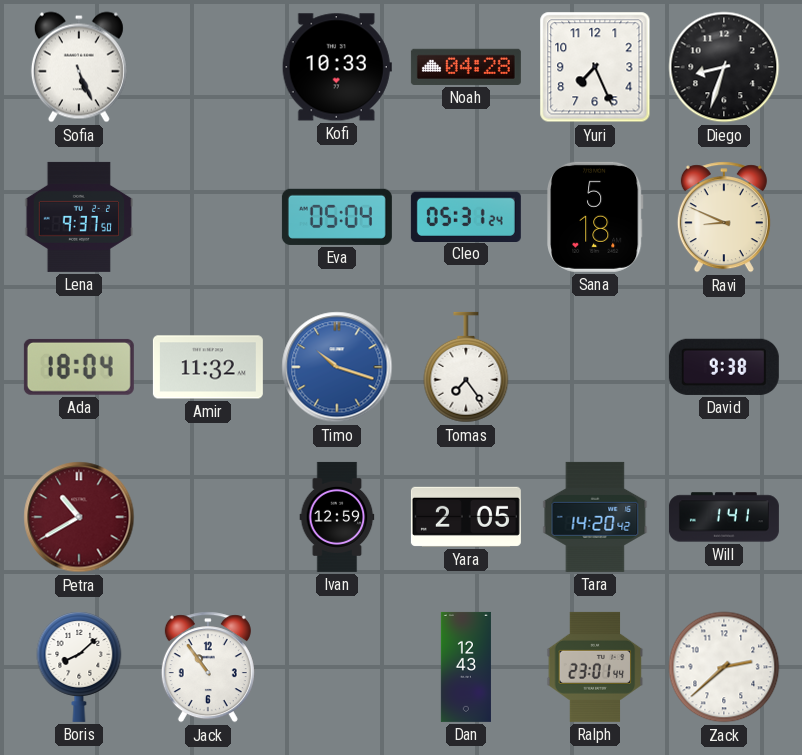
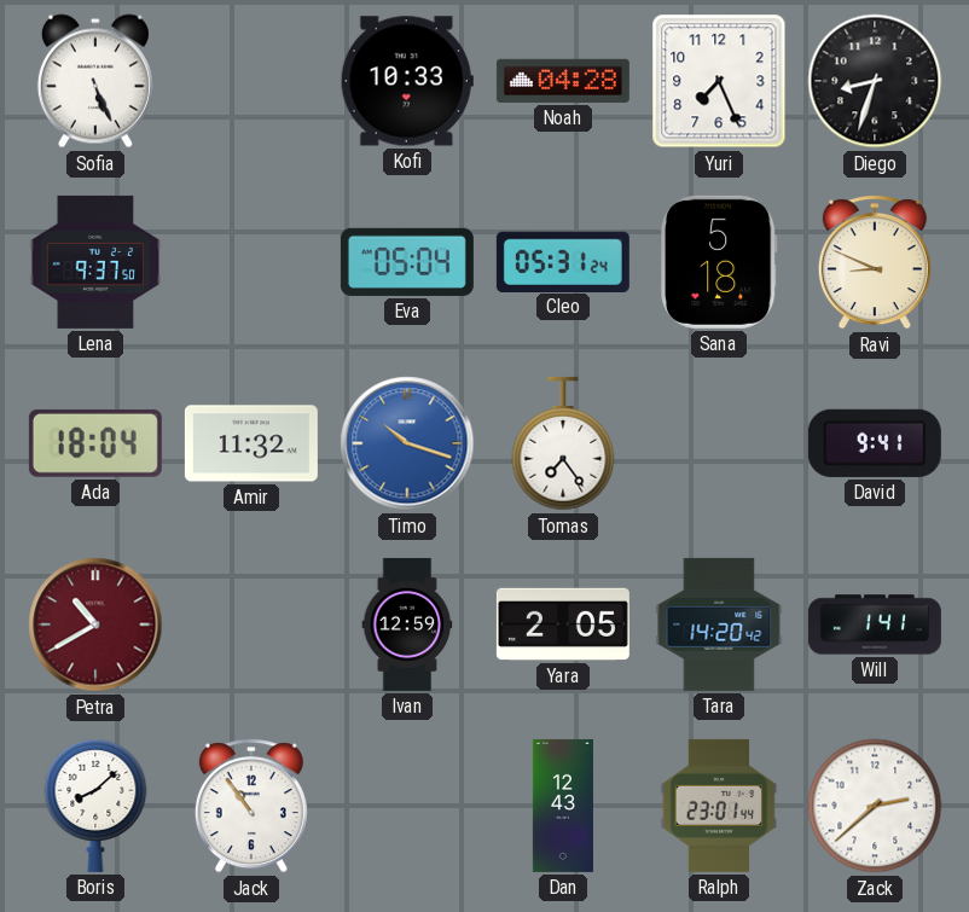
David: 9:38 -> 9:41 (875, 443)
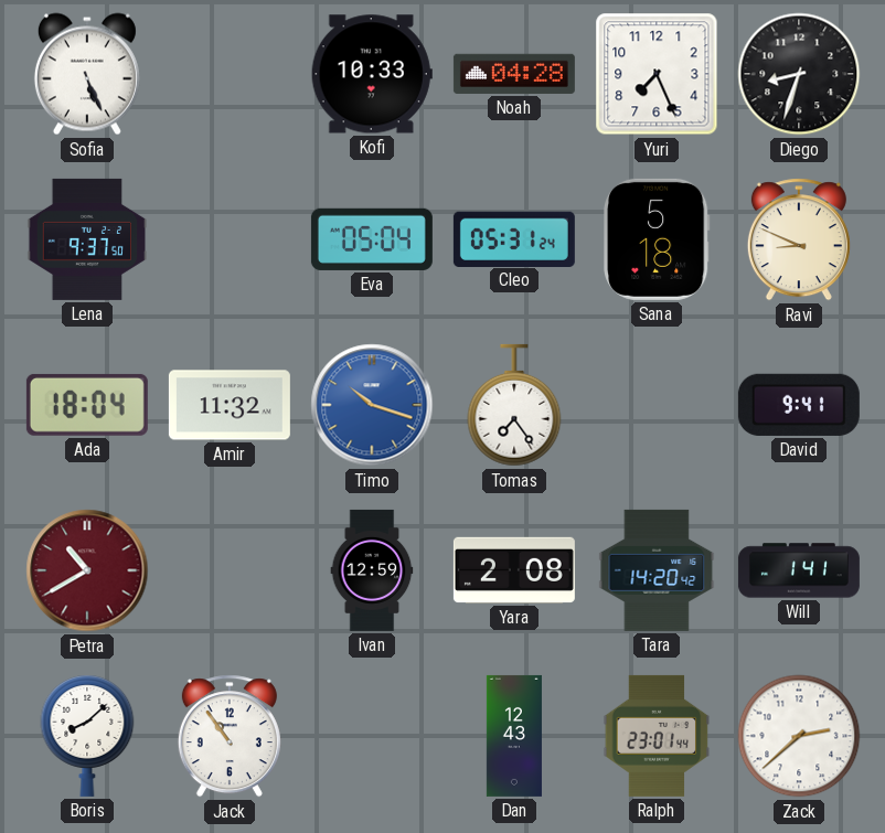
Yara: 2:05 -> 2:08 (514, 570)
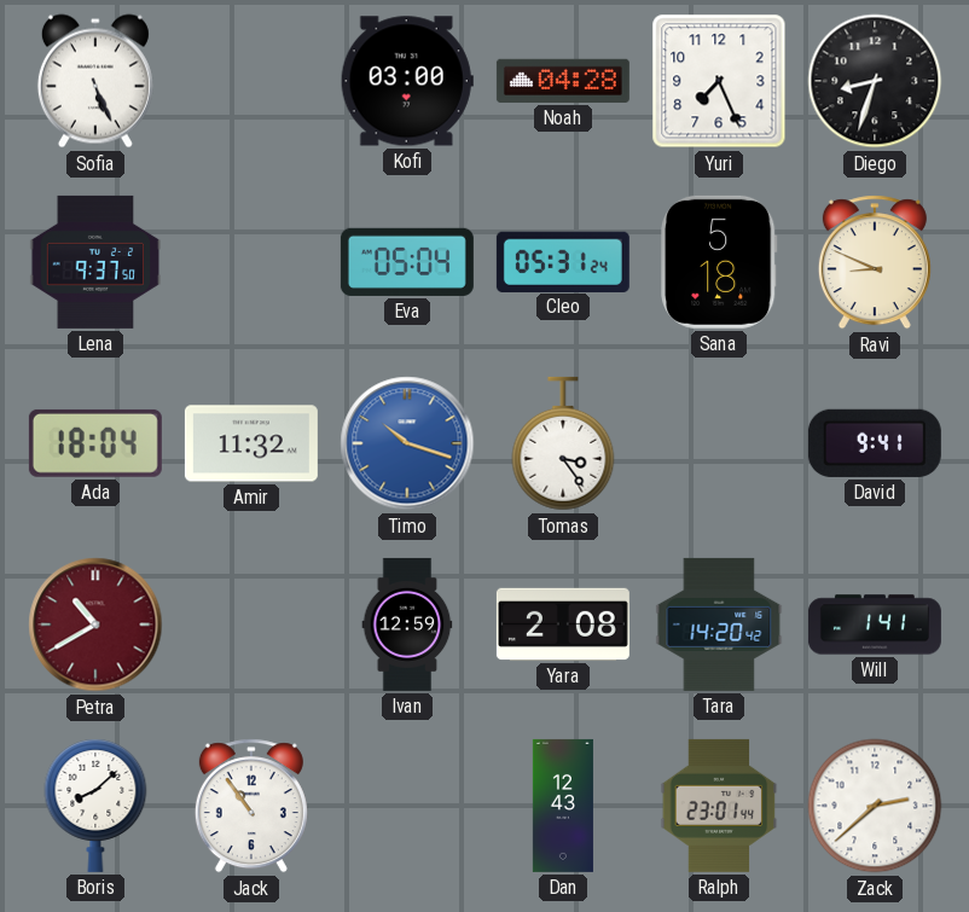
Kofi: 10:33 -> 03:00 (407, 81)
Tomas: 7:24 -> 3:24 (563, 443)
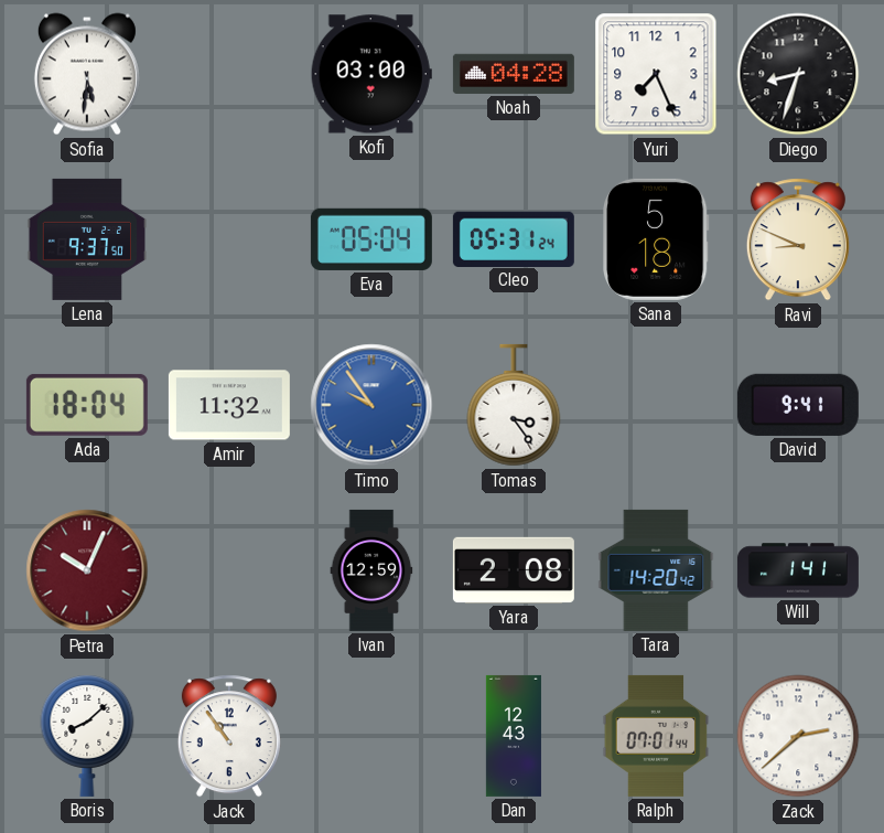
Sofia: 5:26 -> 5:31 (87, 74)
Timo: 10:18 -> 9:54 (371, 405)
Petra: 10:40 -> 10:04 (87, 570)
Ralph: 23:01 -> 07:01 (656, 736)
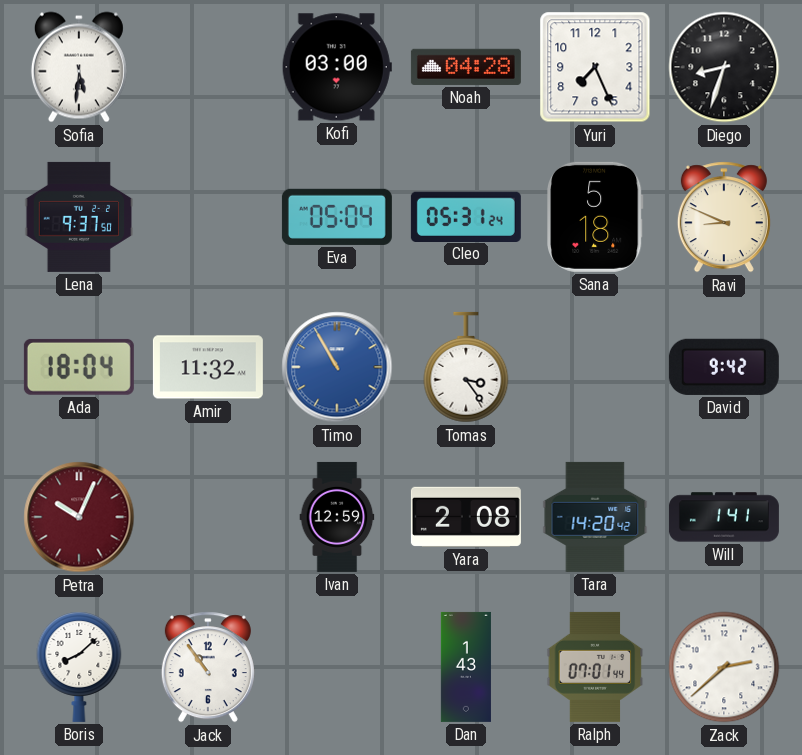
Timo: 9:54 -> 10:55 (337, 367)
David: 9:41 -> 9:42 (724, 367)
Dan: 12:43 -> 1:43 (466, 667)
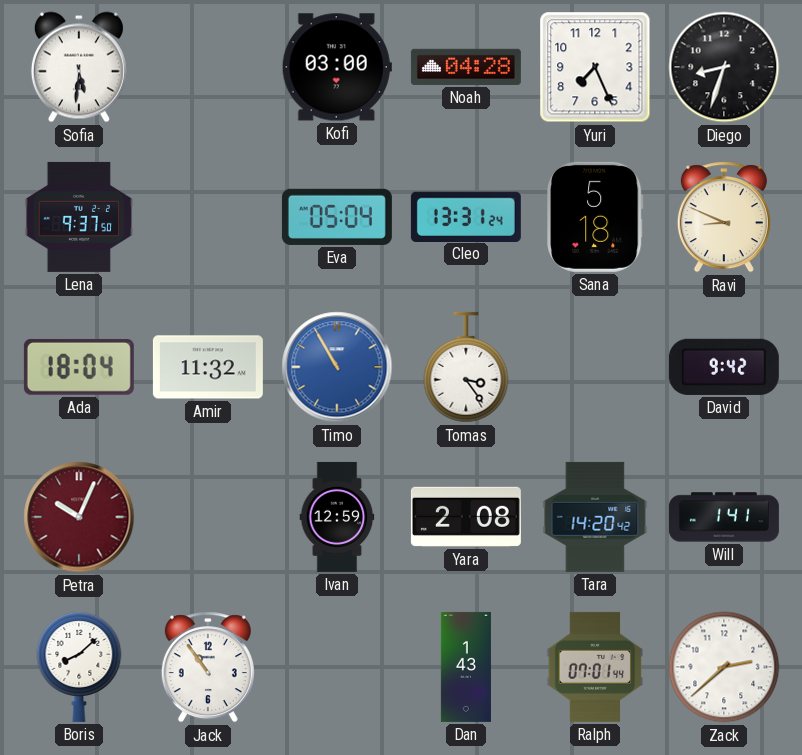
Cleo: 05:31 -> 13:31 (466, 216)
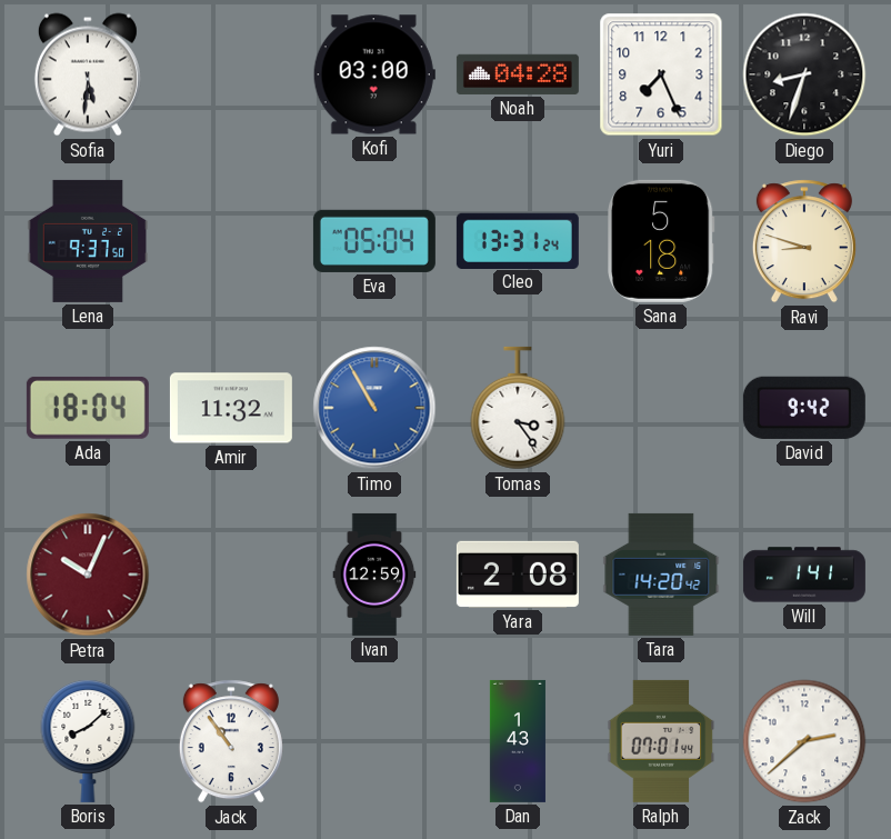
Ravi: 8:49 -> 8:48 (804, 241)
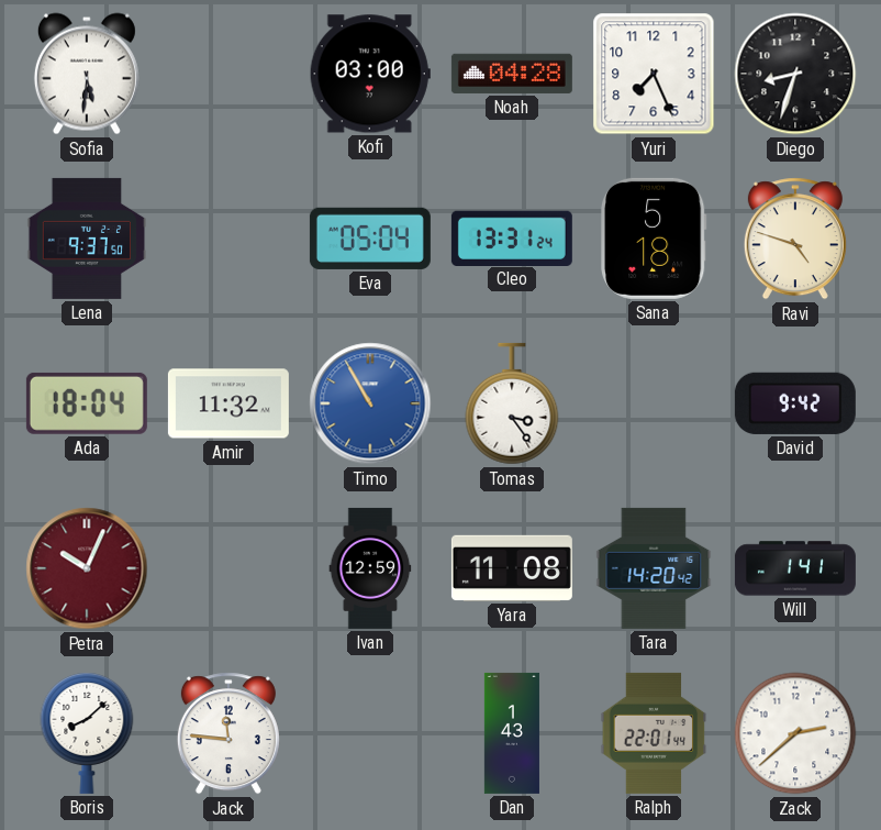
Ravi: 8:48 -> 4:48 (795, 239)
Yara: 2:08 -> 11:08 (512, 568)
Jack: 10:54 -> 11:46 (228, 733)
Ralph: 07:01 -> 22:01 (654, 733)
